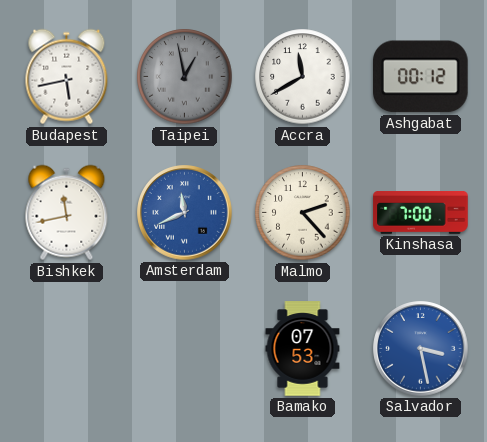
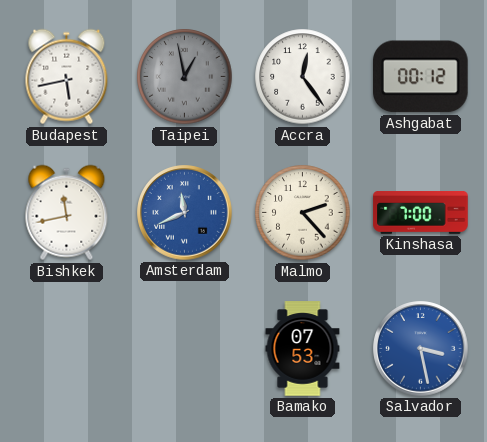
Accra: 11:40 -> 12:24 (303, 77)
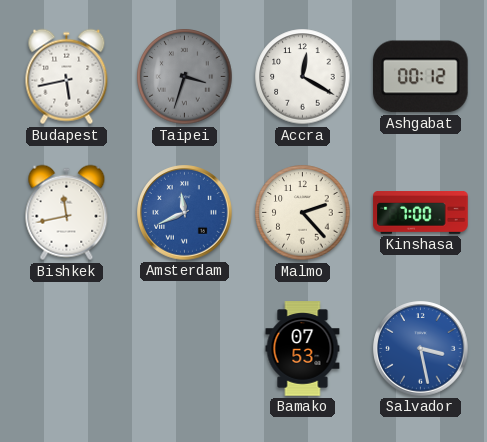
Taipei: 12:58 -> 3:33 (185, 77)
Accra: 12:24 -> 12:20 (303, 77)
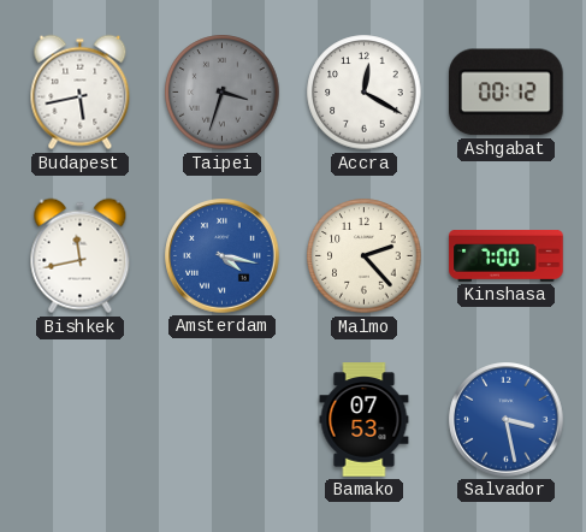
Amsterdam: 11:41 -> 4:17 (223, 256)
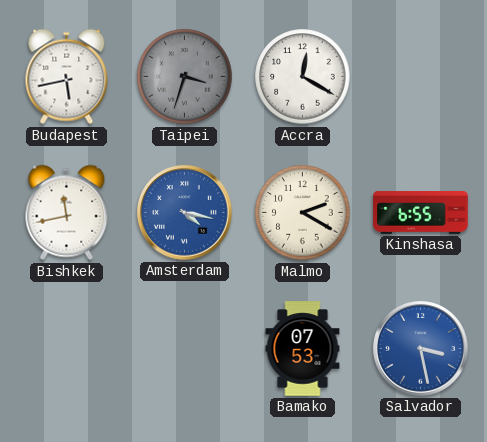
Ashgabat: 00:12 -> none (507, 93)
Malmo: 2:23 -> 2:20 (303, 213)
Kinshasa: 7:00 -> 6:55 (421, 213)
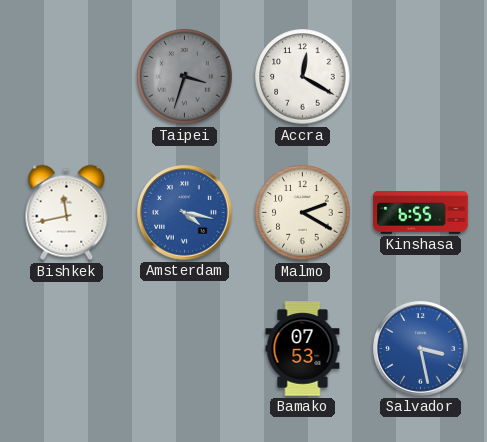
Budapest: 5:43 -> none (67, 77)
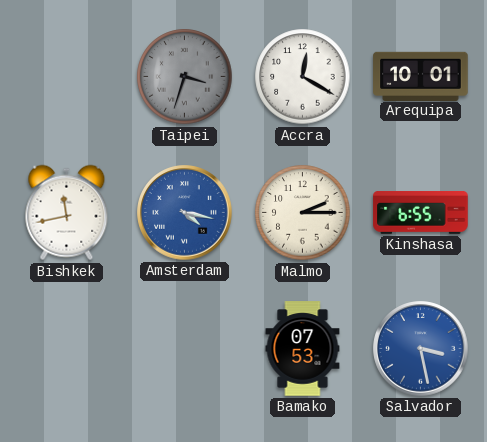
Arequipa: none -> 10:01 (421, 76)
Malmo: 2:20 -> 2:15 (303, 213)
